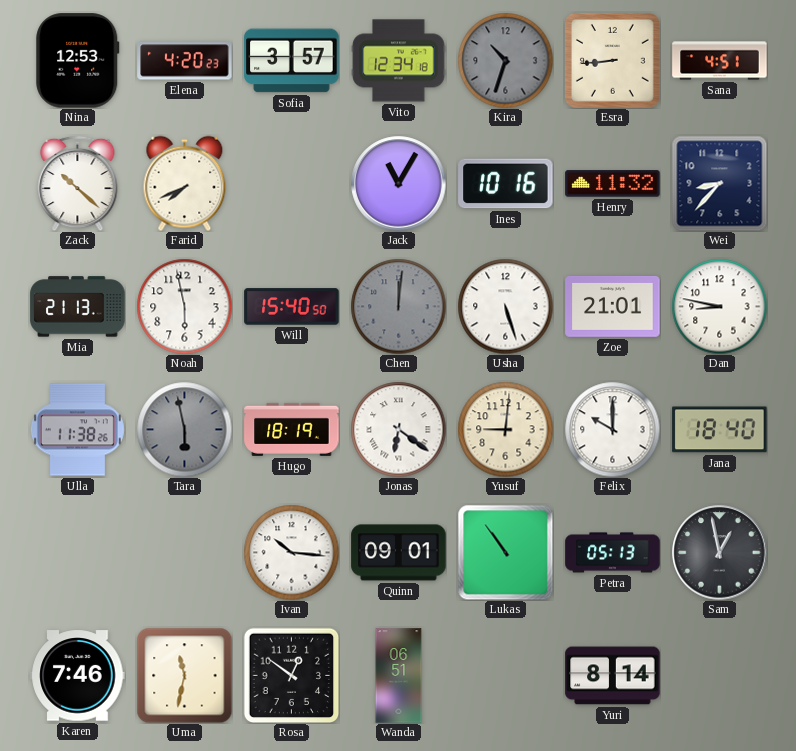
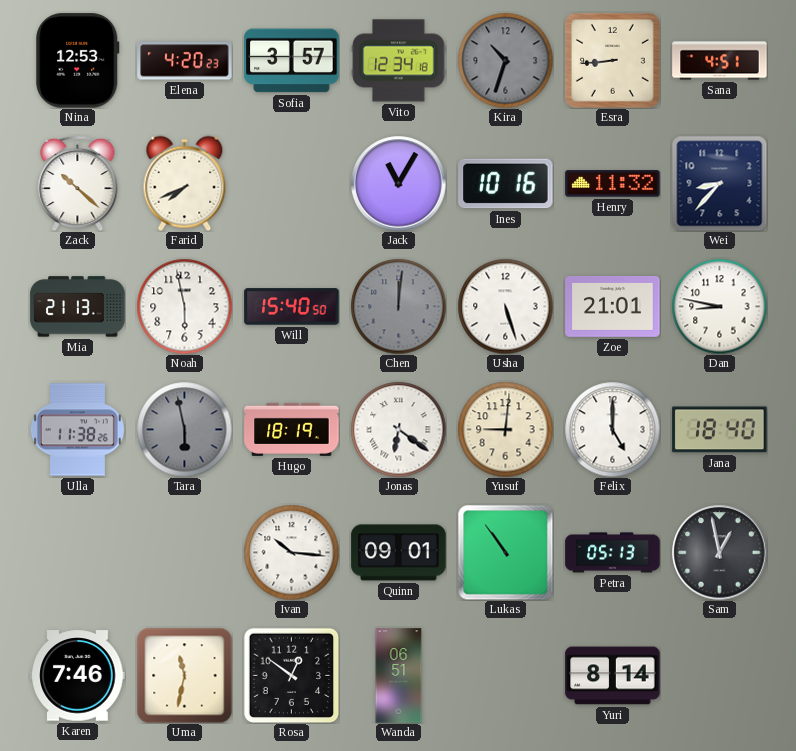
Felix: 10:00 -> 5:00 (612, 429)
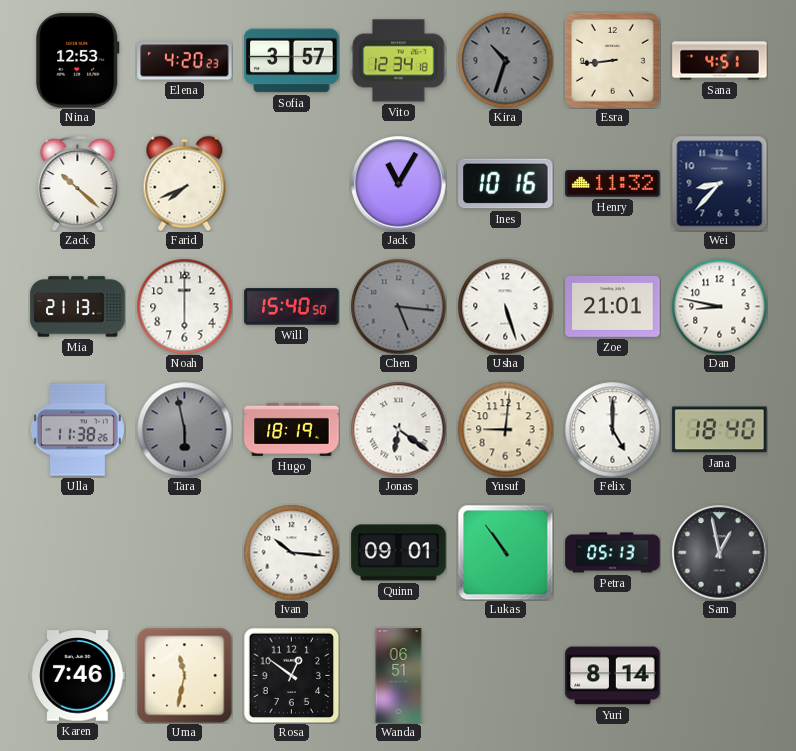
Noah: 5:58 -> 6:00 (184, 306)
Chen: 12:01 -> 5:16 (398, 306)
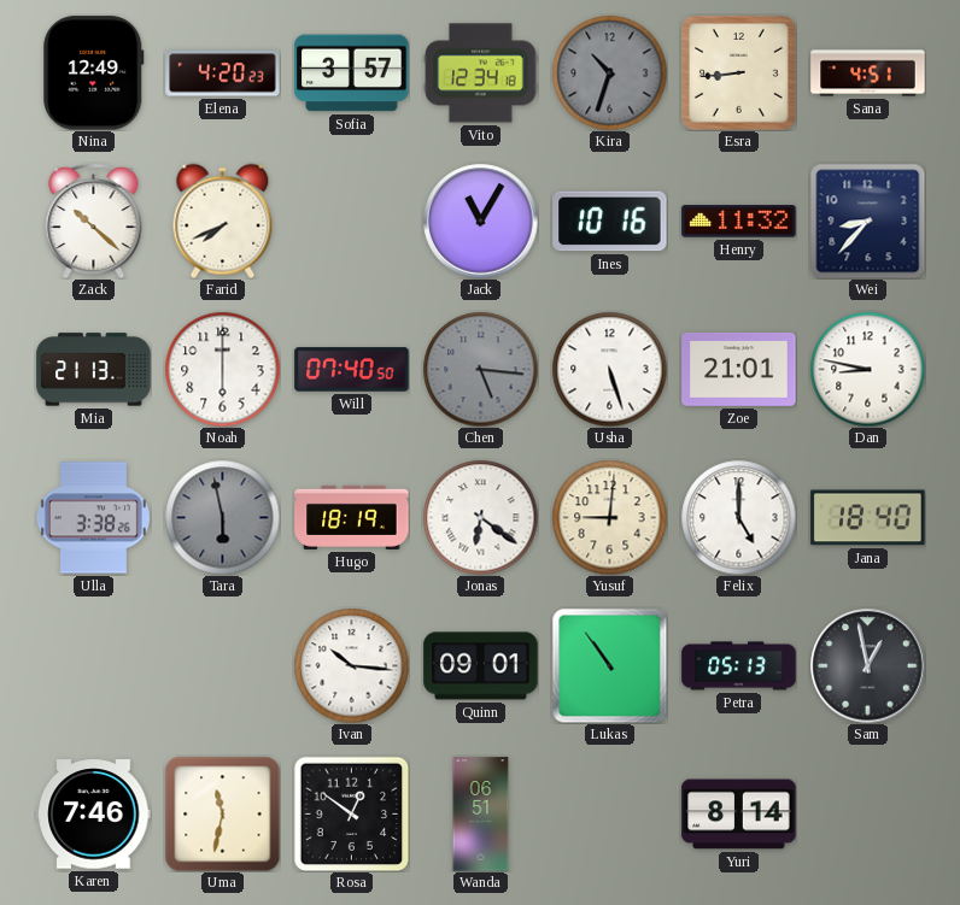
Nina: 12:53 -> 12:49 (94, 74)
Will: 15:40 -> 07:40 (352, 370)
Ulla: 11:38 -> 3:38 (93, 518)
